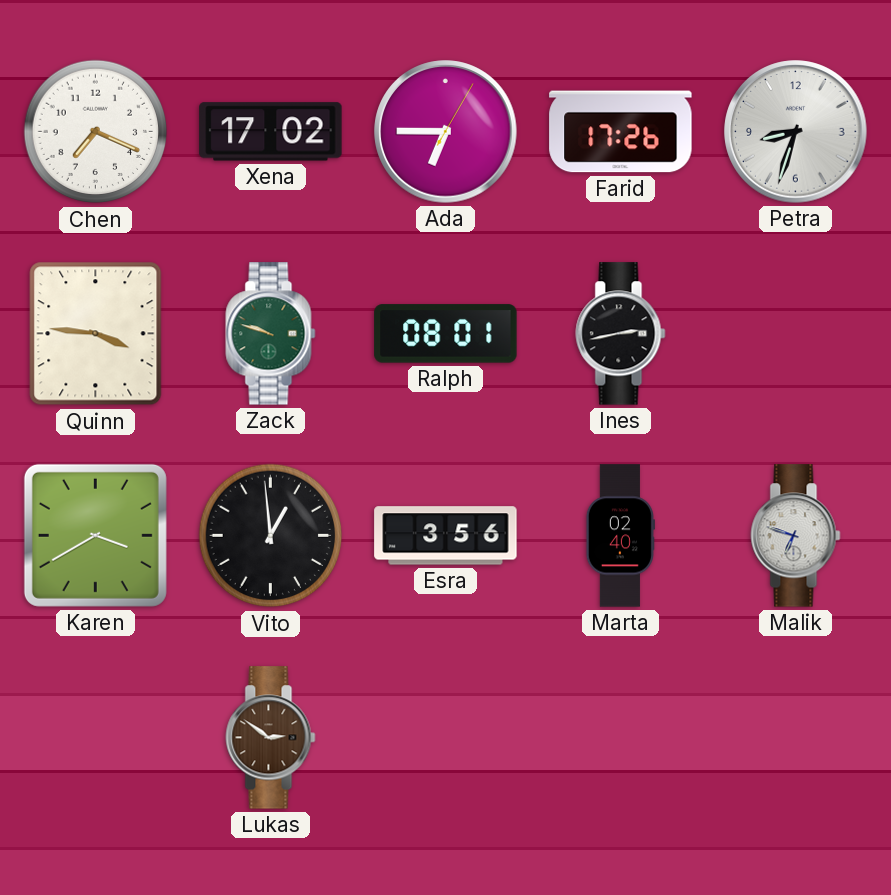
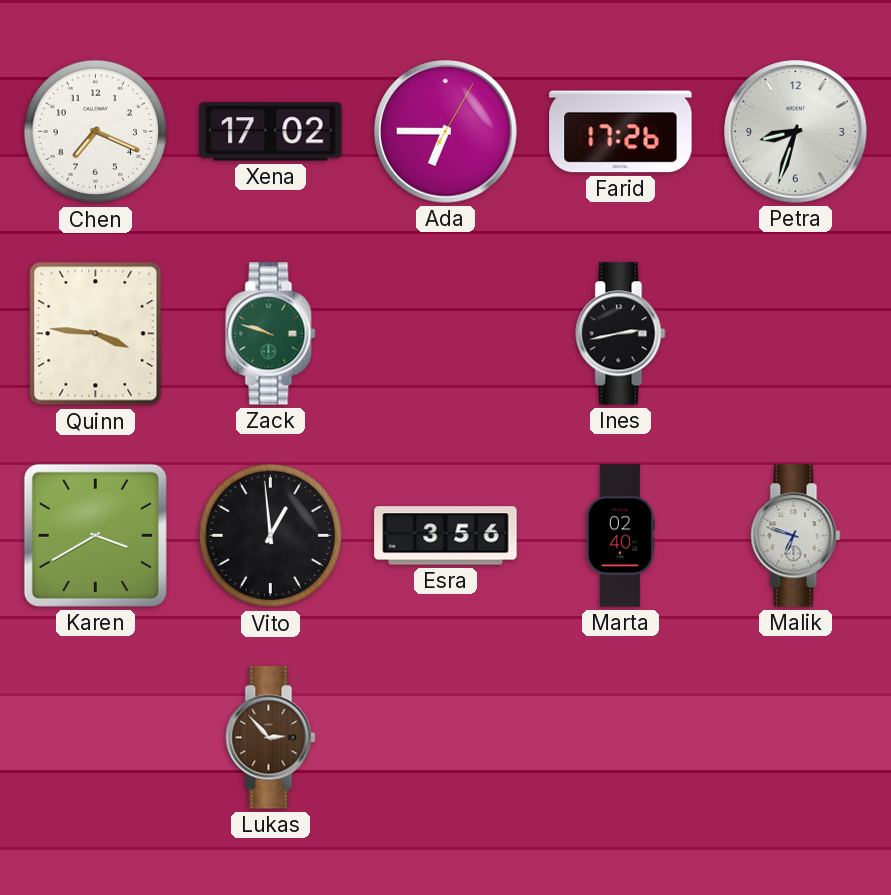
Ralph: 08:01 -> none (446, 334)
Lukas: 2:51 -> 2:53 (271, 738)
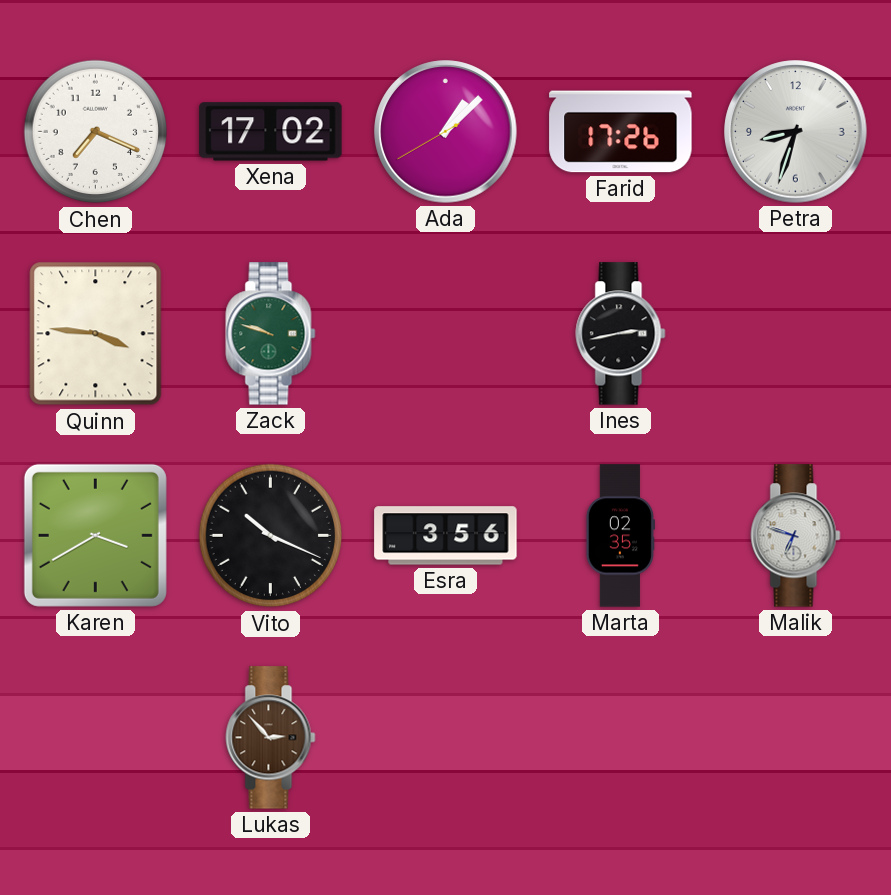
Ada: 6:45 -> 1:07 (446, 132)
Vito: 12:59 -> 10:19 (271, 536)
Marta: 02:40 -> 02:35 (620, 536)
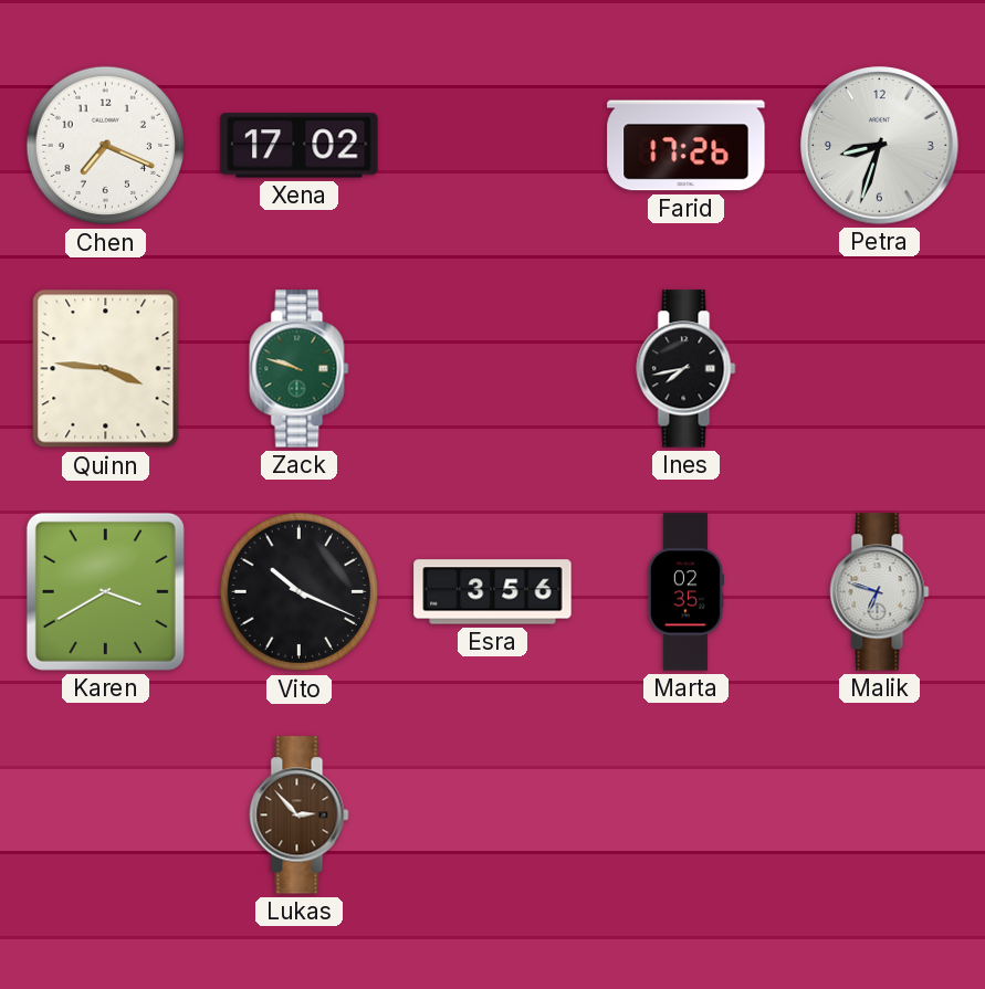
Ada: 1:07 -> none (446, 132)
Ines: 2:43 -> 7:43 (687, 369)
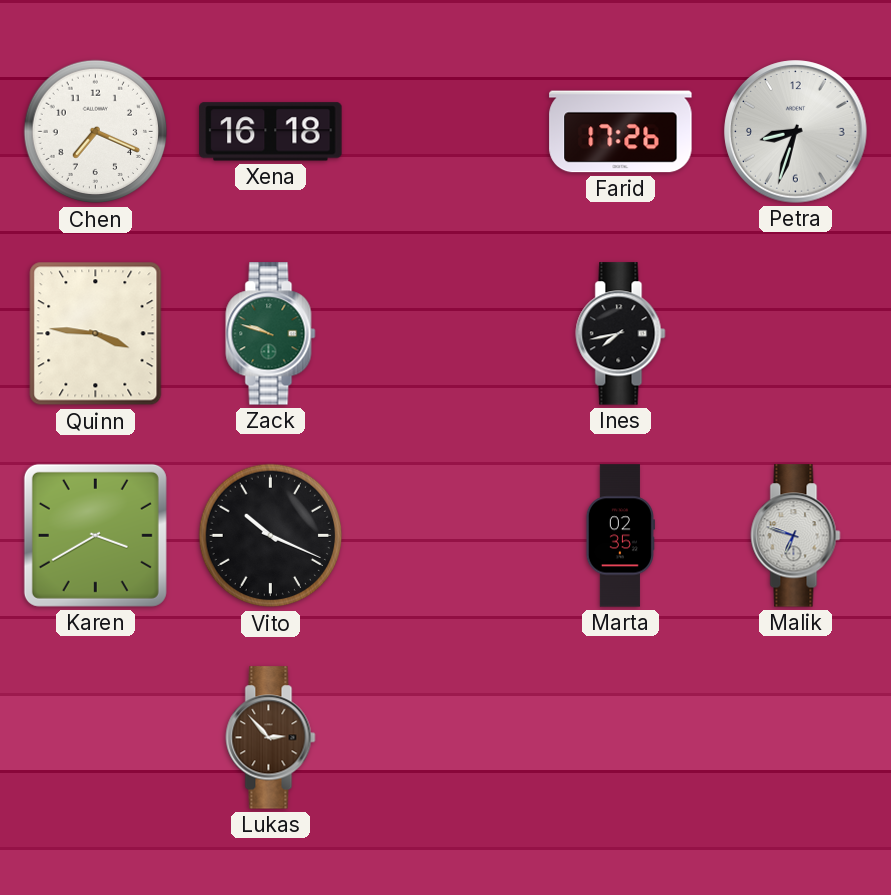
Xena: 17:02 -> 16:18 (271, 132)
Esra: 3:56 -> none (493, 592)
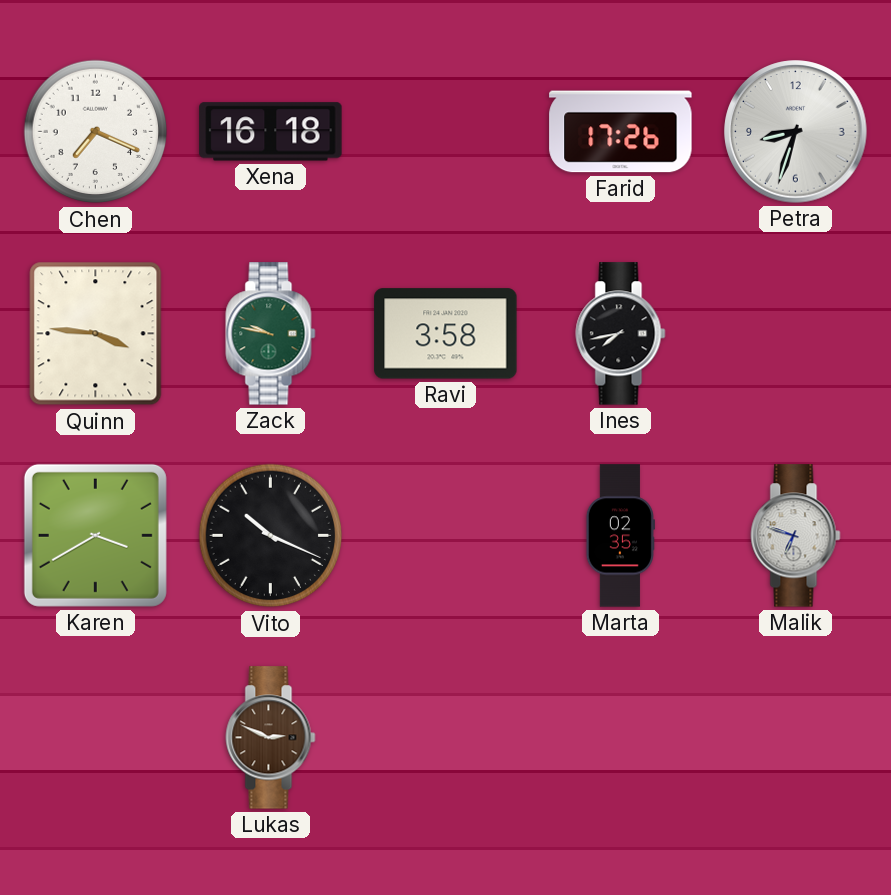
Zack: 9:48 -> 9:47 (271, 334)
Ravi: none -> 3:58 (446, 334)
Lukas: 2:53 -> 2:49 (271, 738)
